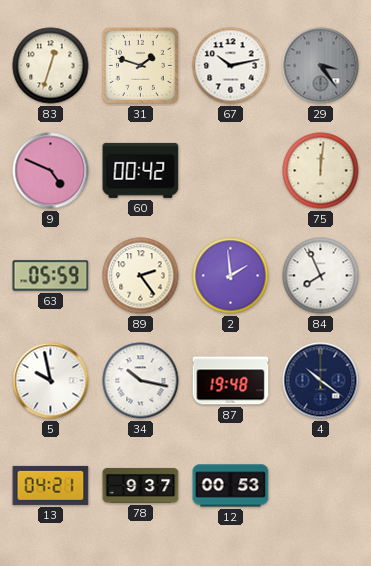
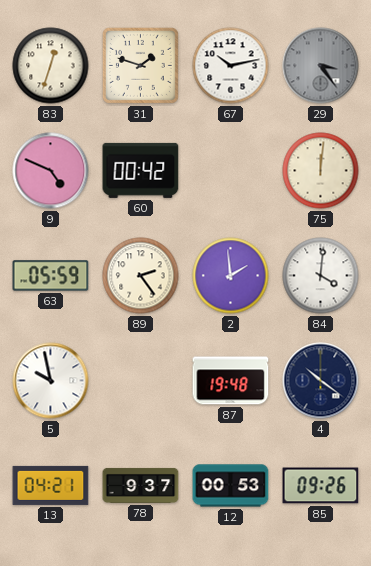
84: 7:56 -> 4:01 (321, 276)
34: 10:17 -> none (141, 381)
85: none -> 09:26 (321, 486)
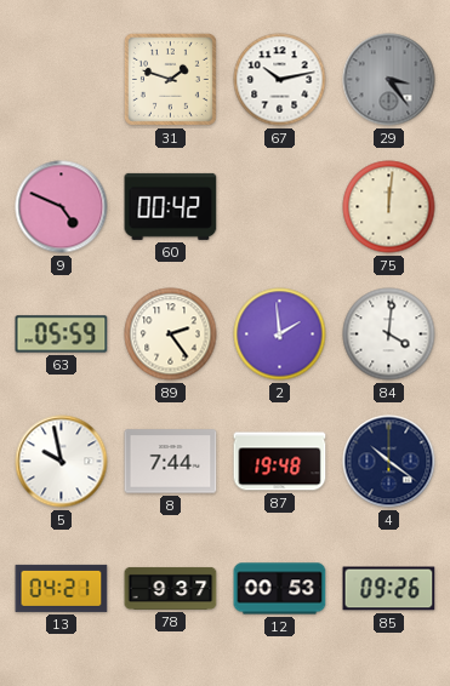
83: 12:33 -> none (51, 66)
8: none -> 7:44 (171, 462)
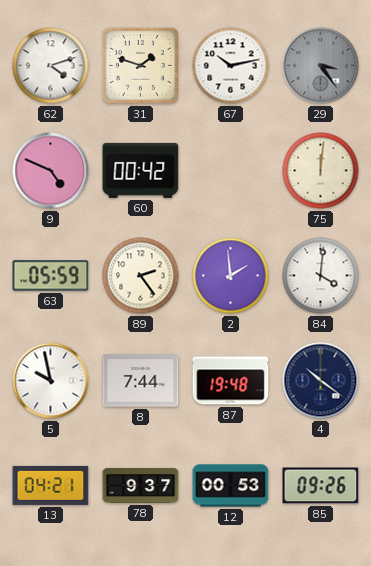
62: none -> 4:12 (51, 66)
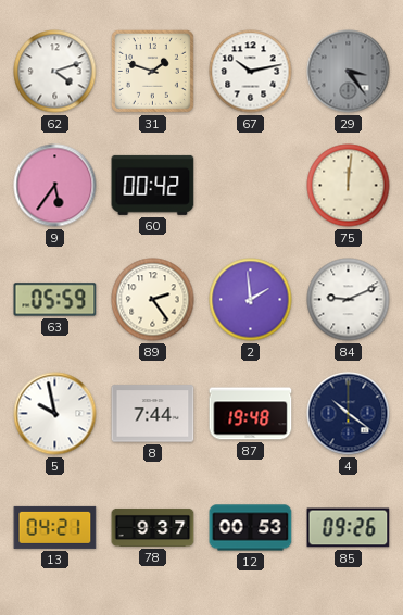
9: 4:49 -> 5:36 (55, 186)
84: 4:01 -> 9:11 (349, 300)
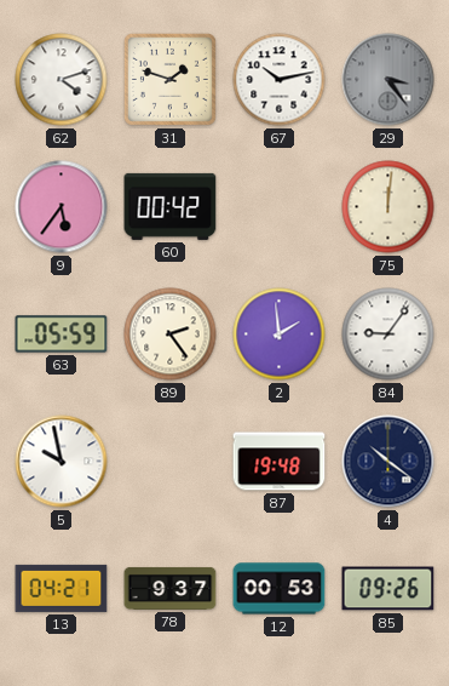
84: 9:11 -> 9:06 (388, 335)
8: 7:44 -> none (153, 414)
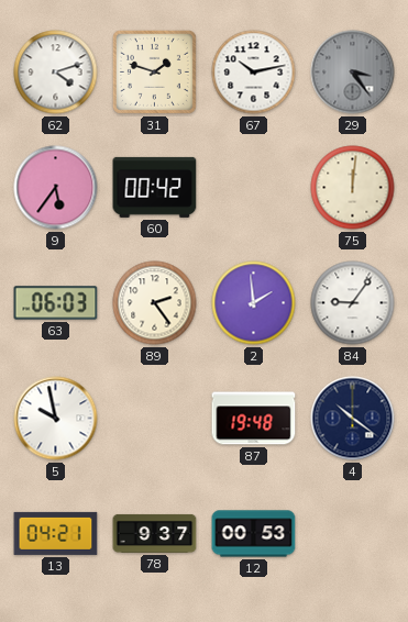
63: 05:59 -> 06:03 (56, 303)
85: 09:26 -> none (388, 589)
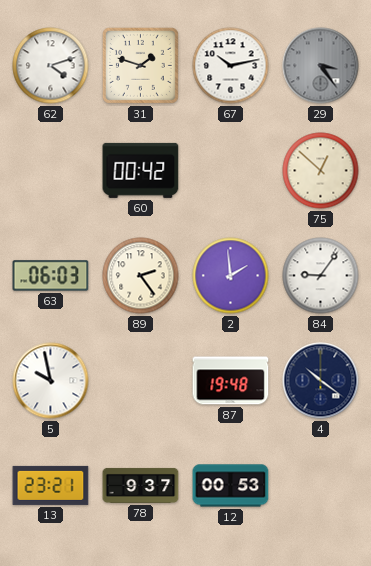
9: 5:36 -> none (56, 188)
75: 12:01 -> 12:52 (321, 171)
13: 04:21 -> 23:21 (51, 485)
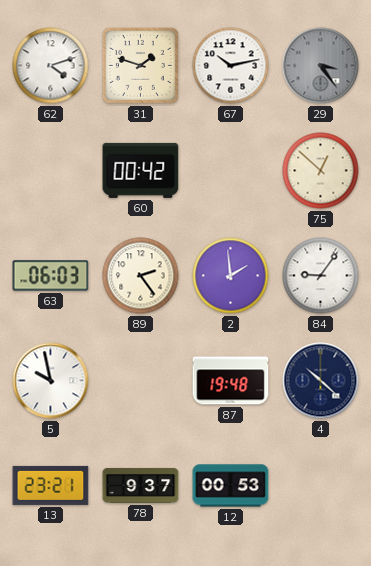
4: 10:21 -> 10:22 (321, 381)
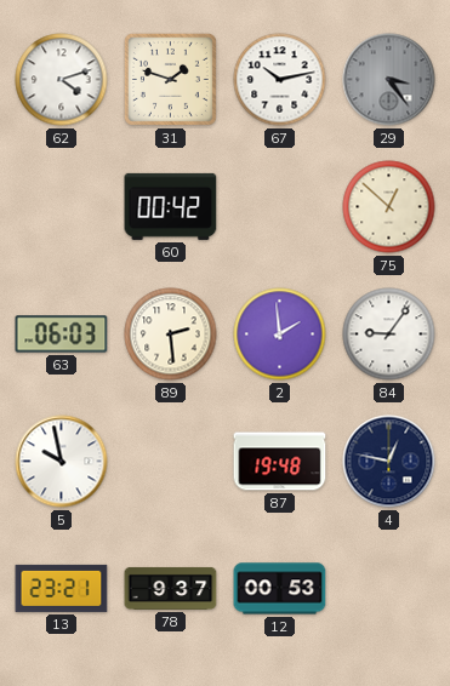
89: 2:24 -> 2:29 (171, 335)
4: 10:22 -> 12:47 (389, 462)
